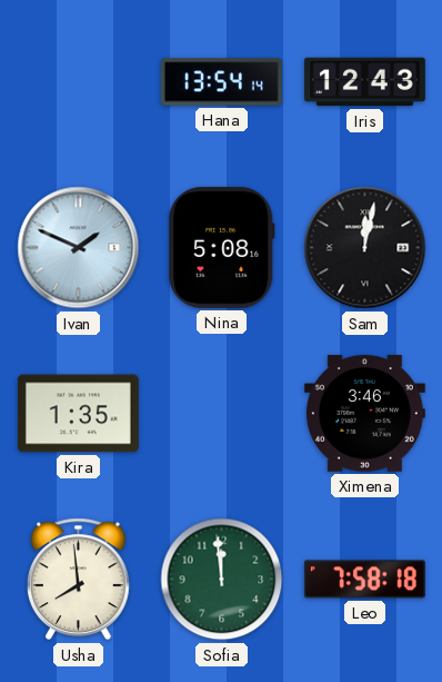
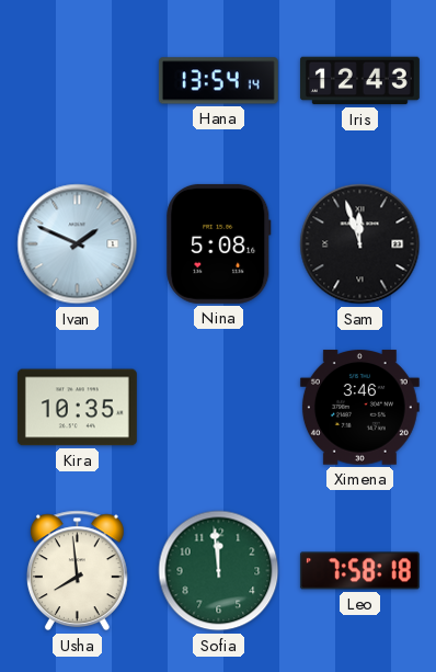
Sam: 12:02 -> 11:57 (360, 244)
Kira: 1:35 -> 10:35 (77, 408)
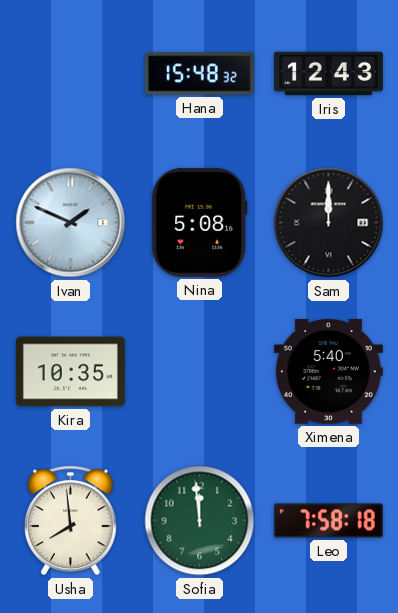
Hana: 13:54 -> 15:48 (199, 74)
Sam: 11:57 -> 12:00 (329, 223)
Ximena: 3:46 -> 5:40 (328, 372)
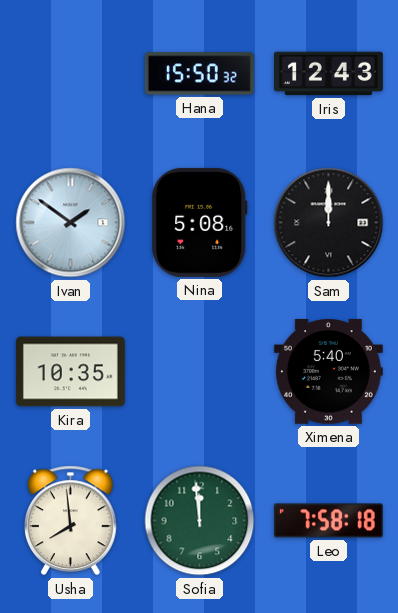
Hana: 15:48 -> 15:50 (199, 74)
Ivan: 1:49 -> 1:51 (71, 223)
